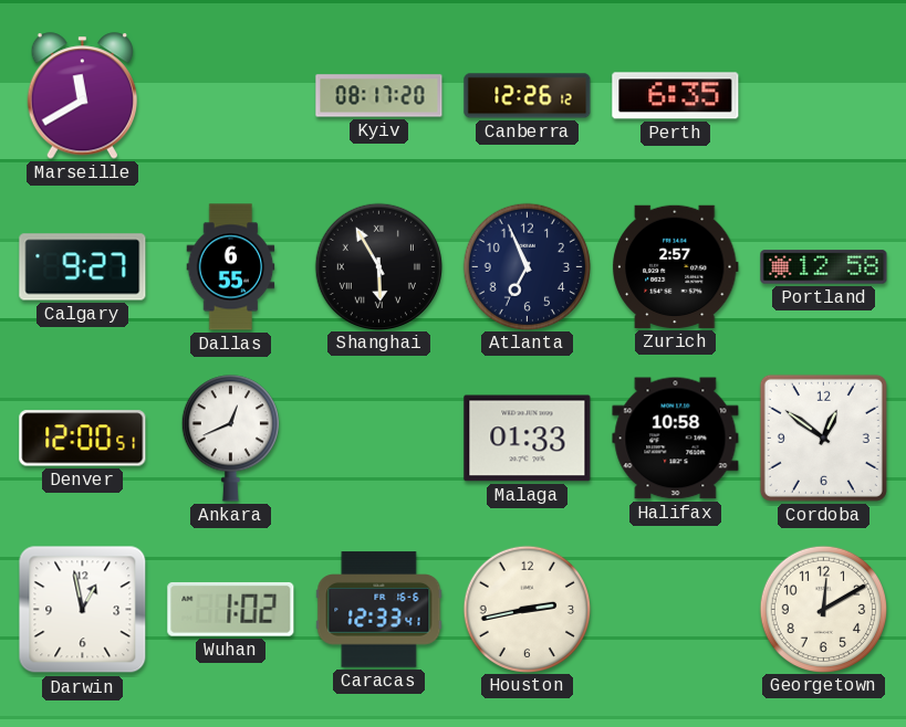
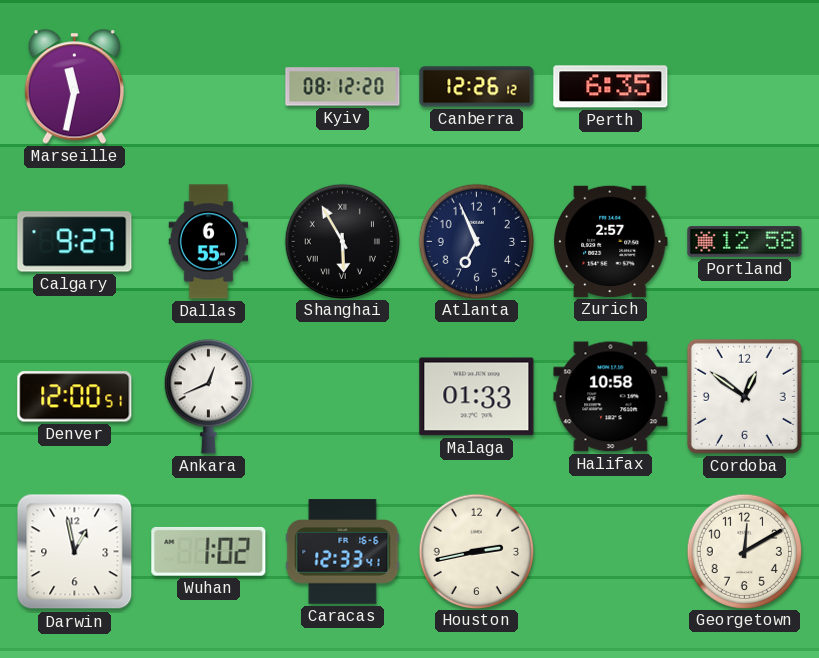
Marseille: 11:40 -> 11:32 (74, 87)
Kyiv: 08:17 -> 08:12 (343, 87)
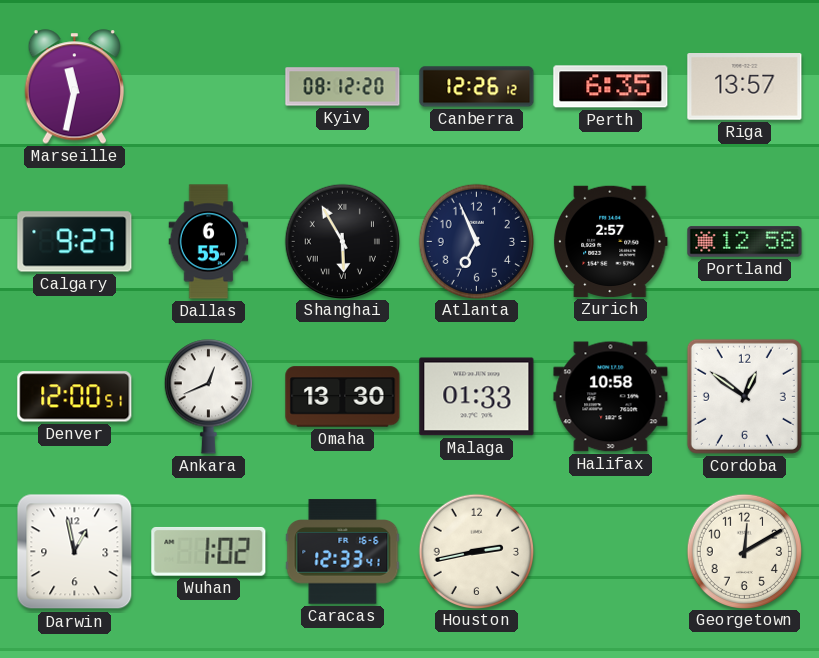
Riga: none -> 13:57 (745, 87)
Omaha: none -> 13:30 (343, 397)
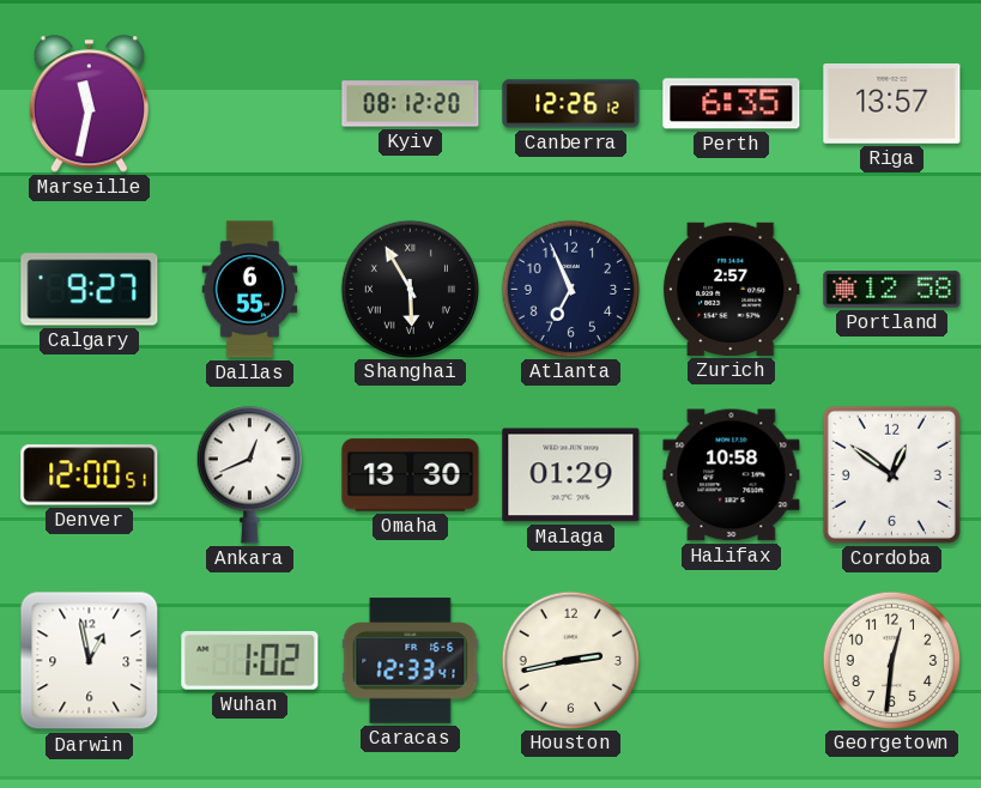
Malaga: 01:33 -> 01:29 (571, 475)
Georgetown: 12:10 -> 12:31 (891, 660)
